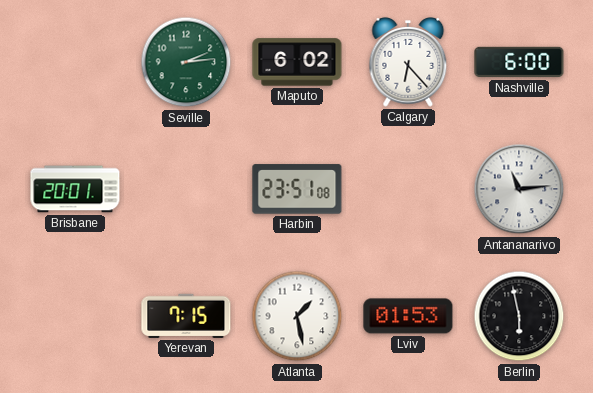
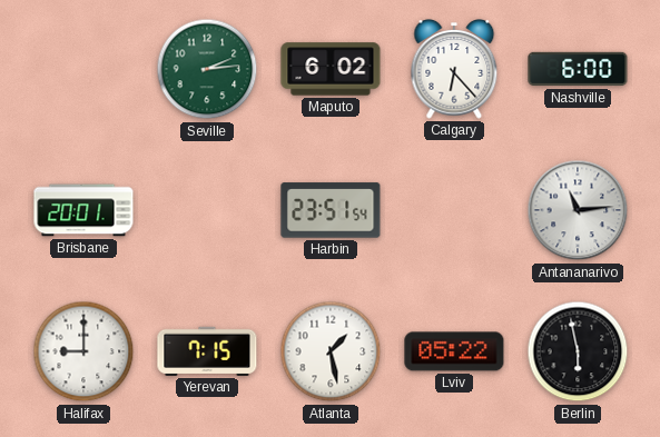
Harbin: 23:51:08 -> 23:51:54 (331, 210)
Halifax: none -> 9:00 (83, 351)
Lviv: 01:53 -> 05:22 (454, 351)
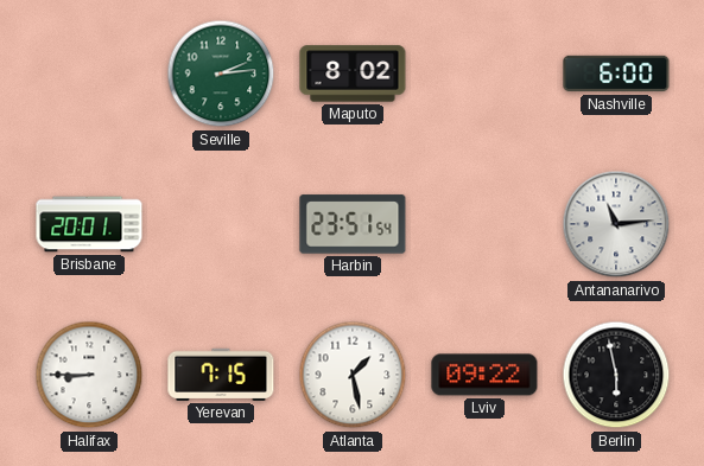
Maputo: 6:02 -> 8:02 (353, 74)
Calgary: 6:23 -> none (454, 70)
Halifax: 9:00 -> 8:45 (89, 375)
Lviv: 05:22 -> 09:22 (484, 375)
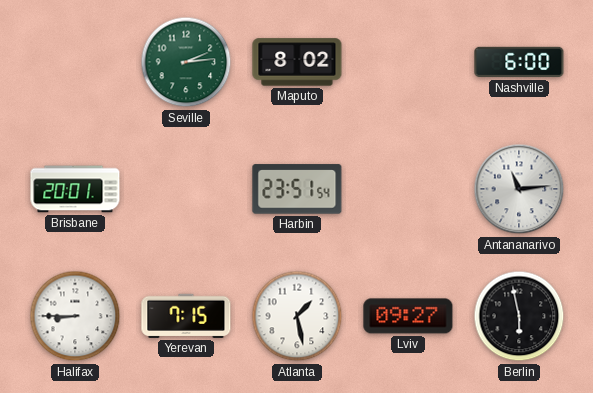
Lviv: 09:22 -> 09:27 (408, 316)
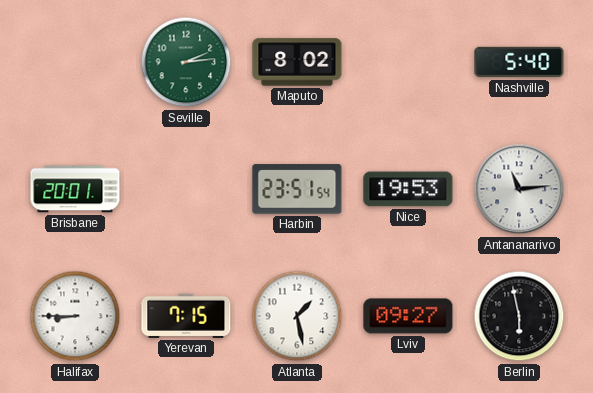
Nashville: 6:00 -> 5:40 (519, 62)
Nice: none -> 19:53 (408, 189)
